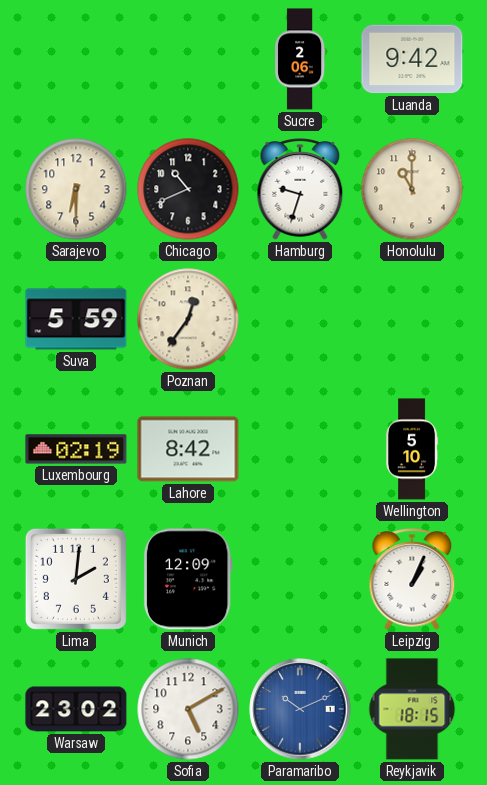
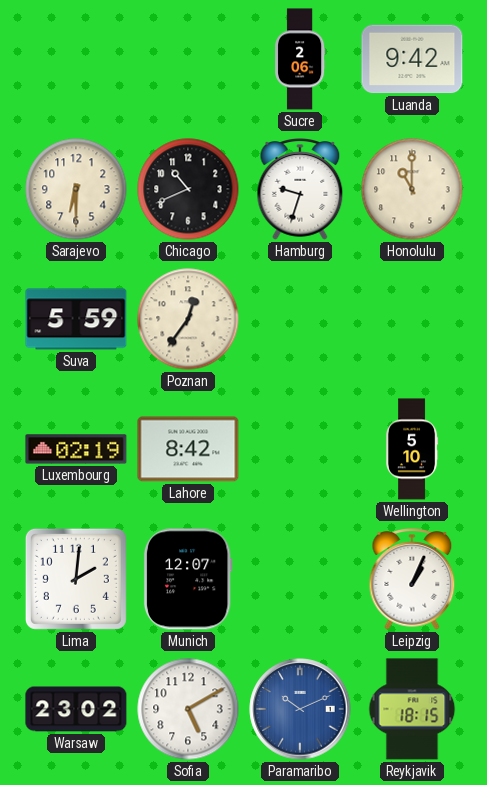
Munich: 12:09 -> 12:07 (188, 579)
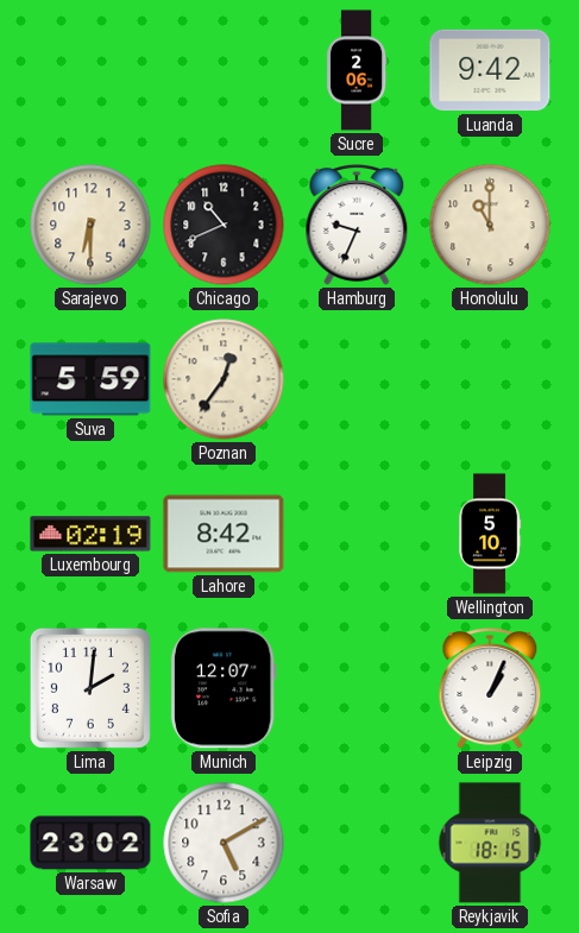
Hamburg: 9:33 -> 9:34 (357, 225)
Paramaribo: 10:11 -> none (300, 709)
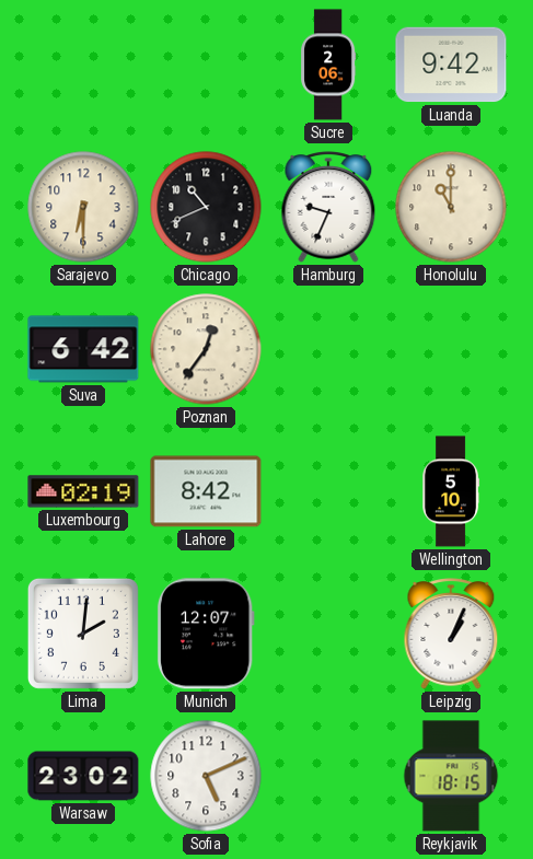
Suva: 5:59 -> 6:42 (83, 349)
Sofia: 5:10 -> 5:11 (206, 776)
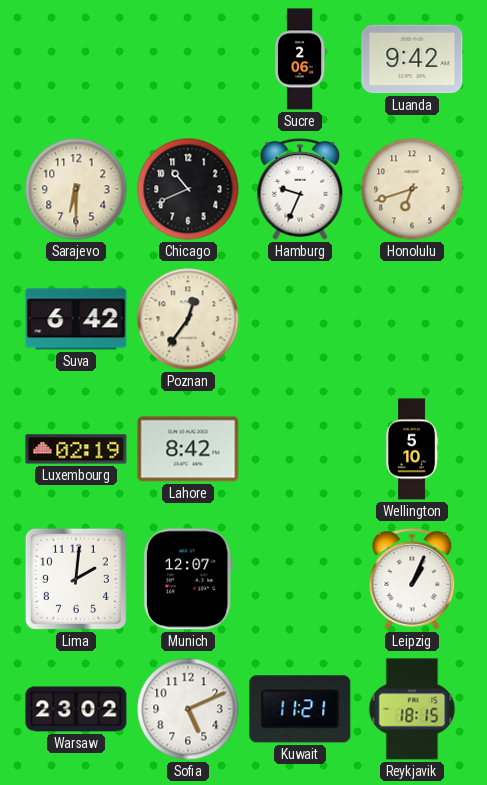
Honolulu: 11:00 -> 6:42 (412, 189)
Kuwait: none -> 11:21 (300, 709)
